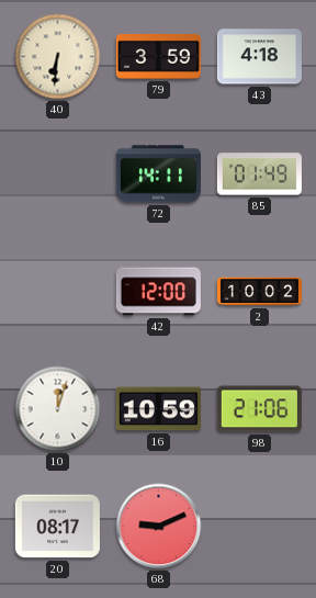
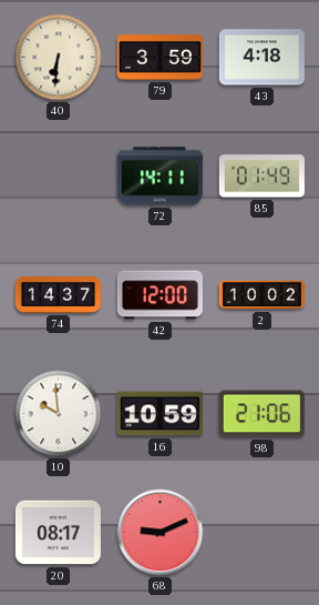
74: none -> 14:37 (58, 295)
10: 12:03 -> 9:59 (59, 414)
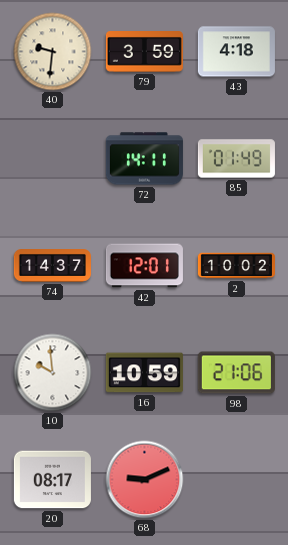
40: 6:31 -> 9:31 (53, 52)
42: 12:00 -> 12:01 (144, 266)
